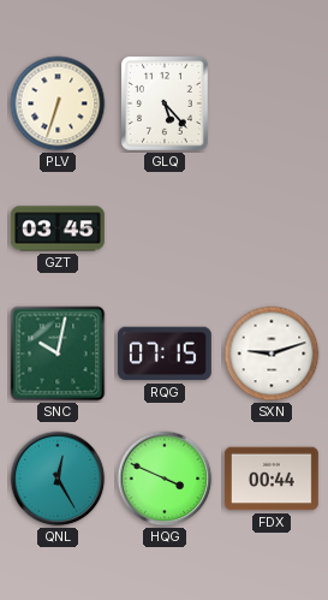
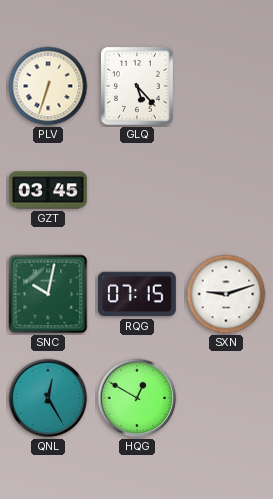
HQG: 3:49 -> 12:50 (137, 398)
FDX: 00:44 -> none (272, 479)
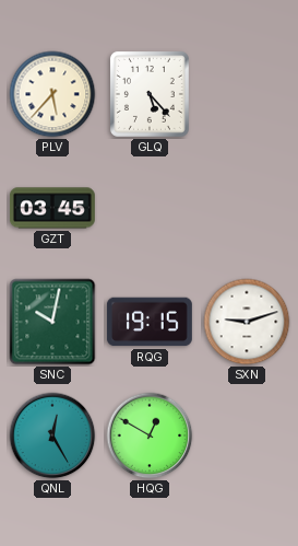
PLV: 6:33 -> 5:37 (52, 94)
RQG: 07:15 -> 19:15 (150, 322)
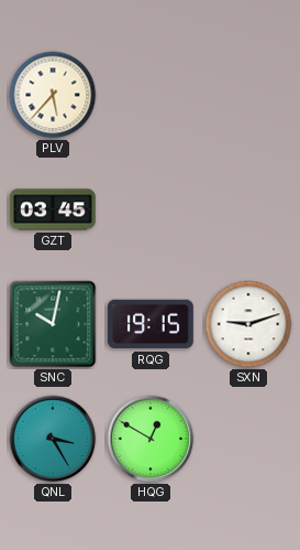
GLQ: 5:23 -> none (150, 94)
QNL: 12:25 -> 3:25 (53, 439)
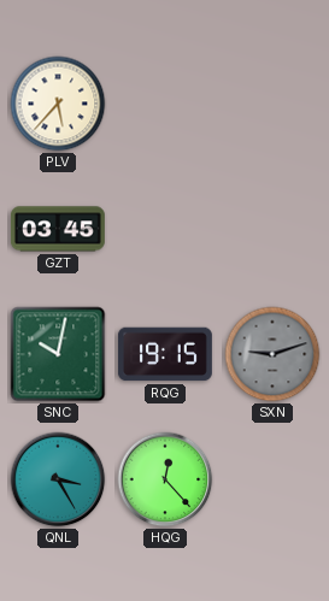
SXN dial: white -> grey (272, 354)
HQG: 12:50 -> 12:23 (165, 479)
